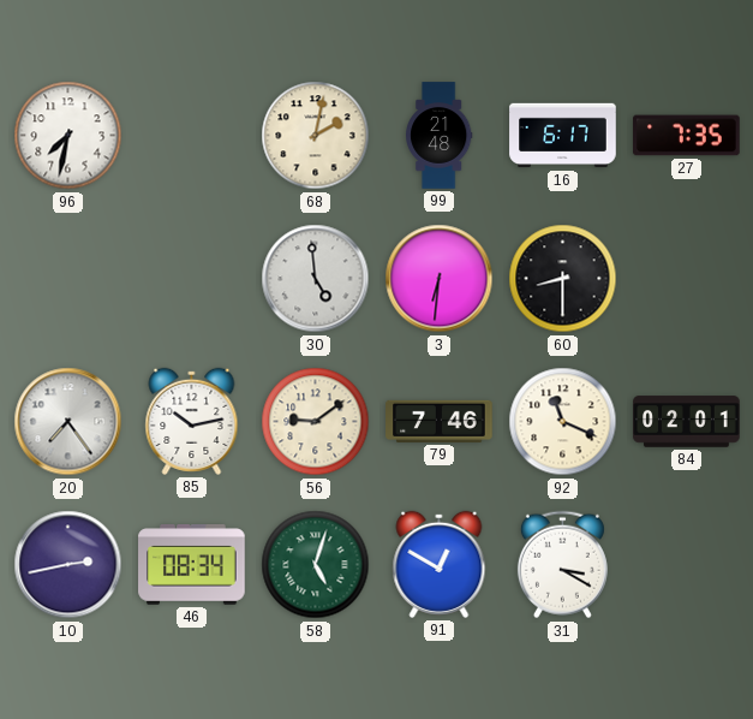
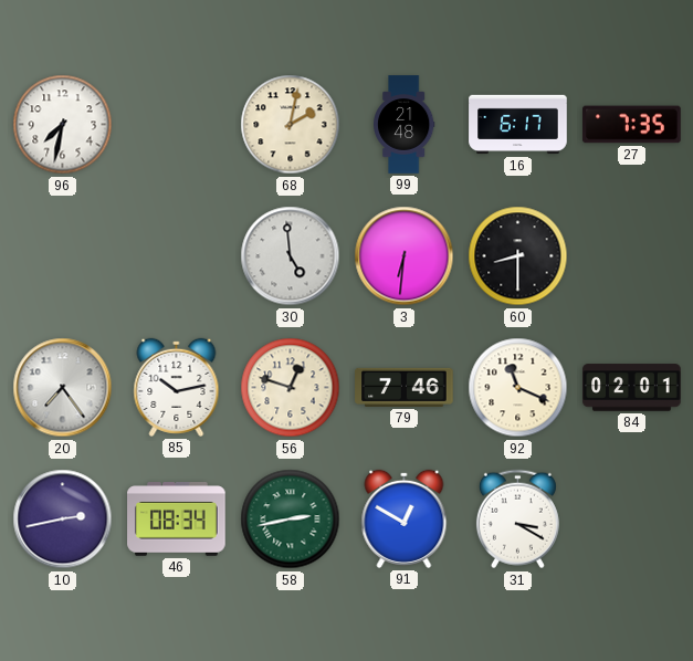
56: 9:09 -> 12:48 (291, 388)
58: 5:03 -> 2:43 (291, 520)
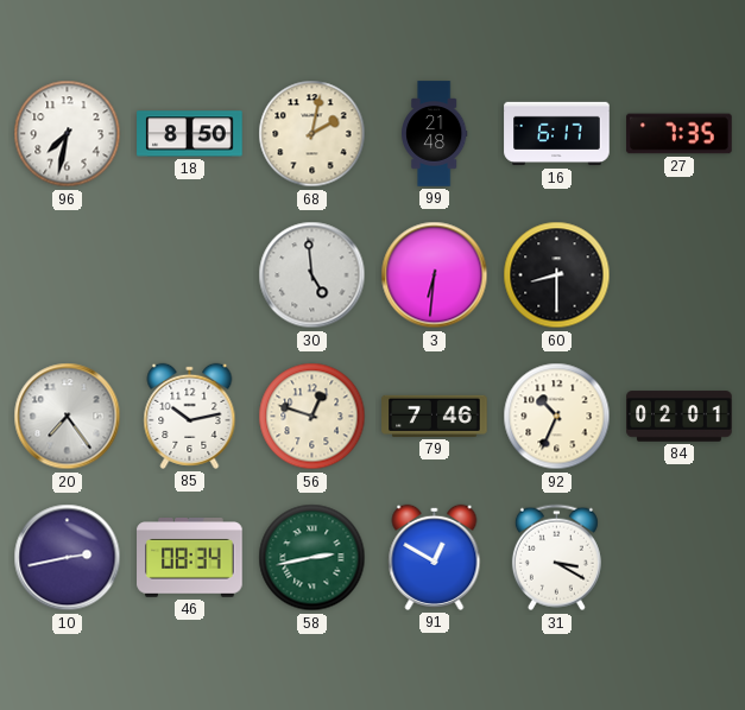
18: none -> 8:50 (190, 134)
92: 11:19 -> 10:34 (557, 417)
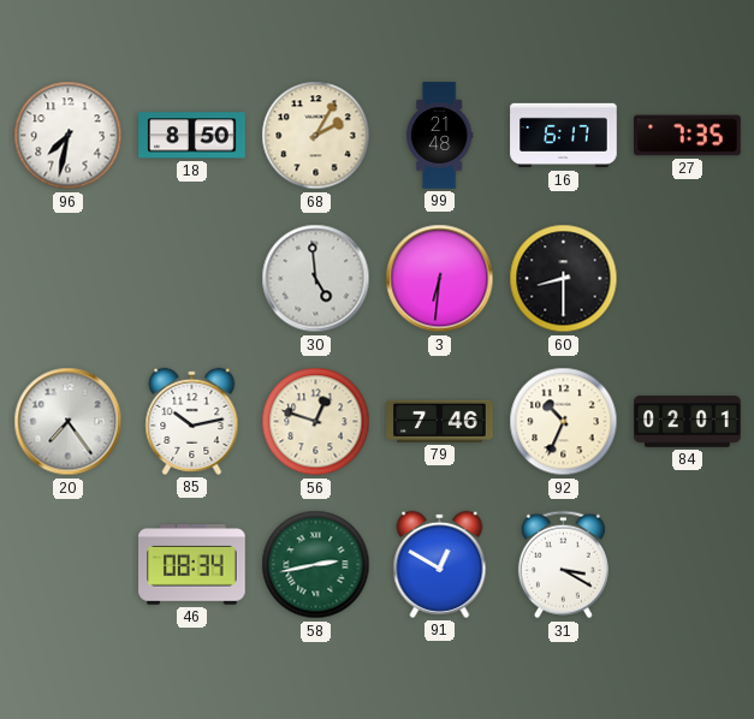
68: 2:02 -> 2:05 (316, 136)
10: 2:43 -> none (68, 558)
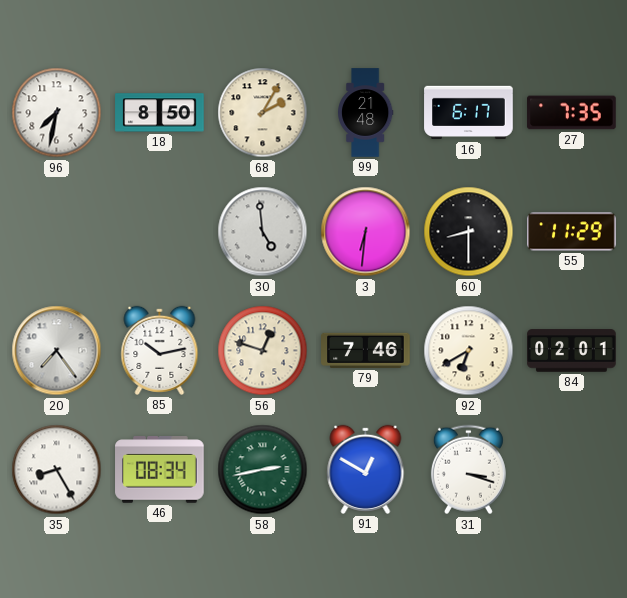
55: none -> 11:29 (572, 232)
92: 10:34 -> 6:40 (469, 351)
35: none -> 8:25 (57, 470)
31: 3:20 -> 3:18 (468, 470)
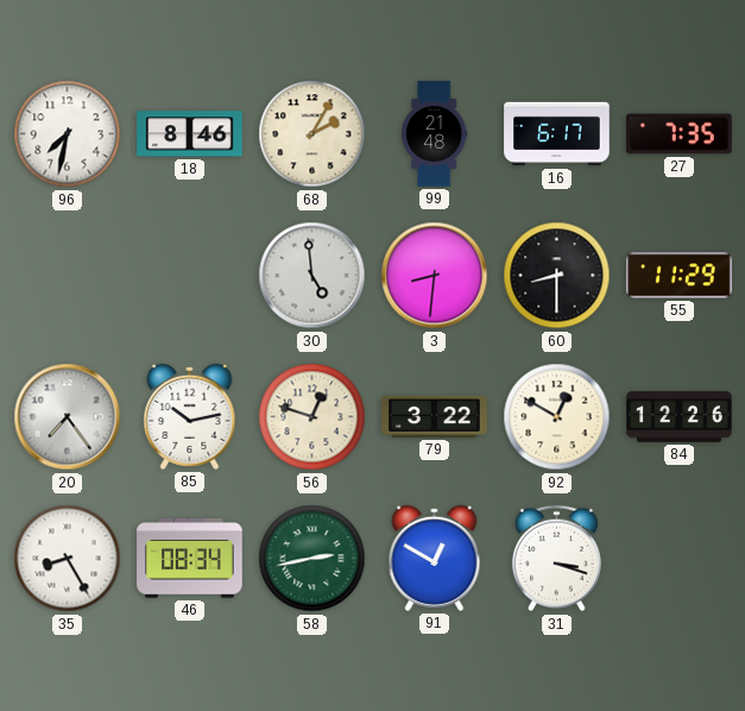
18: 8:50 -> 8:46 (190, 134)
3: 6:31 -> 8:31 (435, 276)
79: 7:46 -> 3:22 (435, 416)
92: 6:40 -> 12:50 (557, 417)
84: 02:01 -> 12:26 (680, 417)
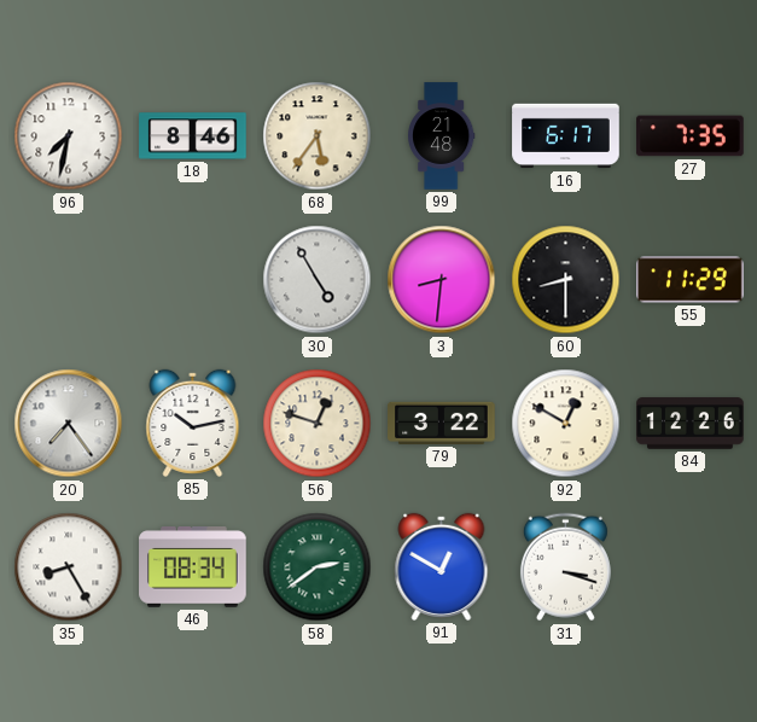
68: 2:05 -> 5:36 (318, 136)
30: 4:59 -> 4:55 (318, 280)
58: 2:43 -> 2:39 (318, 567)
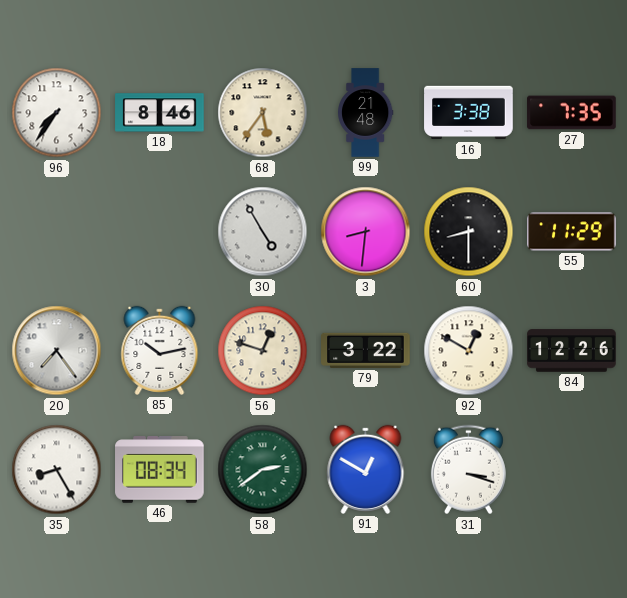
96: 7:32 -> 7:36 (57, 113)
16: 6:17 -> 3:38 (469, 113)
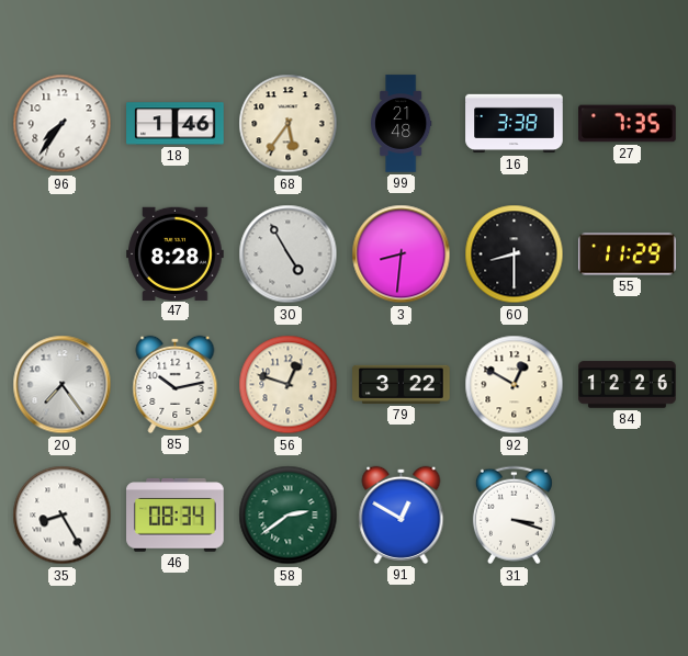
18: 8:46 -> 1:46 (176, 124)
47: none -> 8:28 (176, 253)
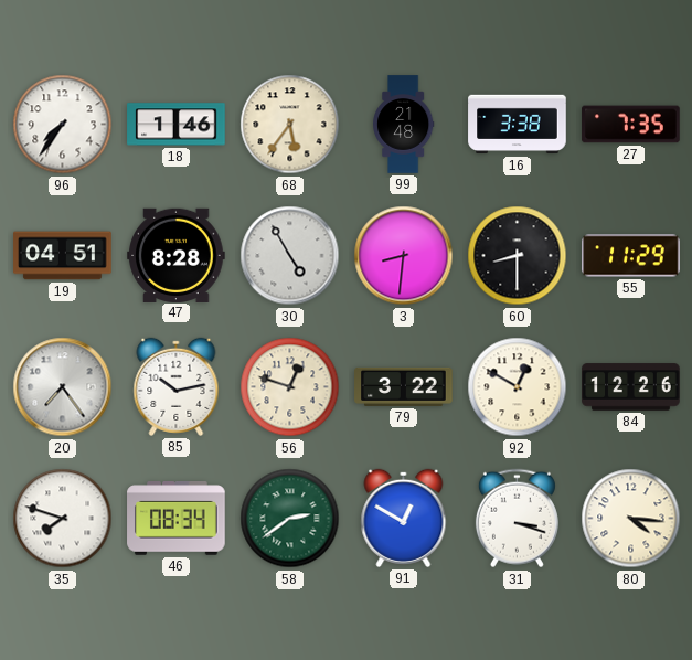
19: none -> 04:51 (63, 256)
35: 8:25 -> 7:48 (63, 519)
80: none -> 4:16 (631, 519)
